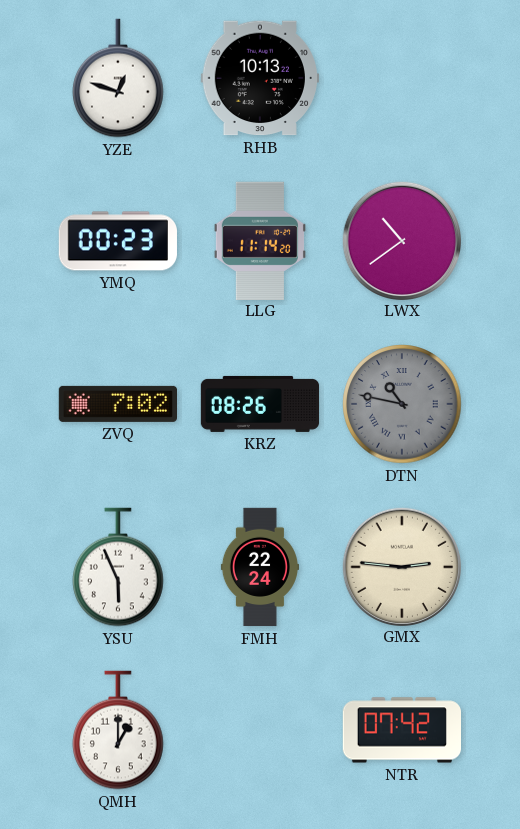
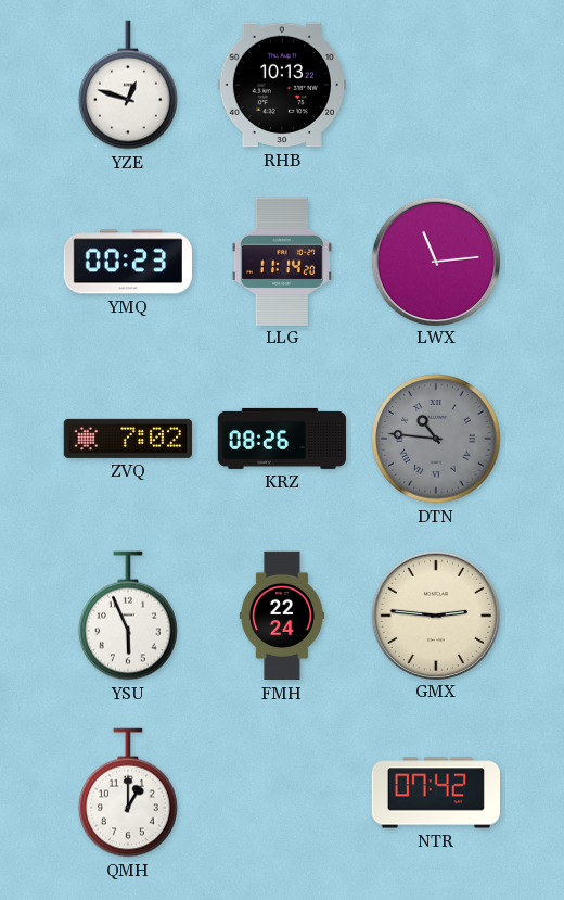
LWX: 10:39 -> 11:14 (435, 261)
DTN: 10:47 -> 10:46 (436, 439)
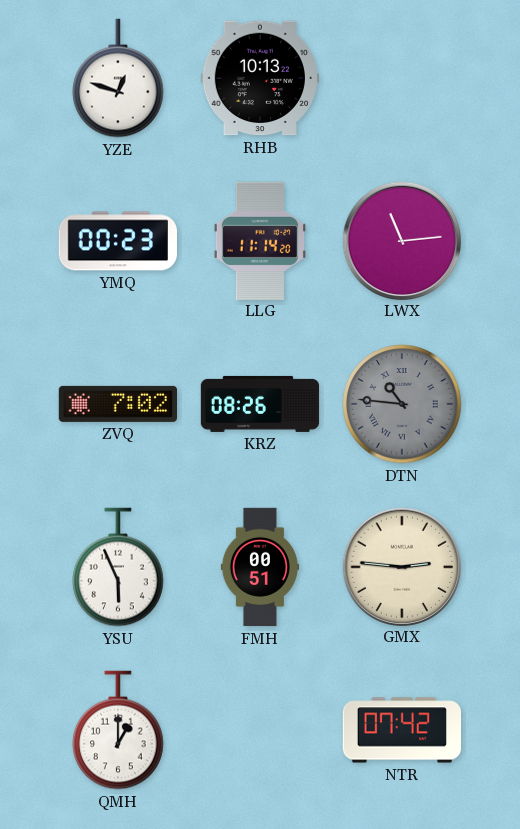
FMH: 22:24 -> 00:51 (260, 567)
